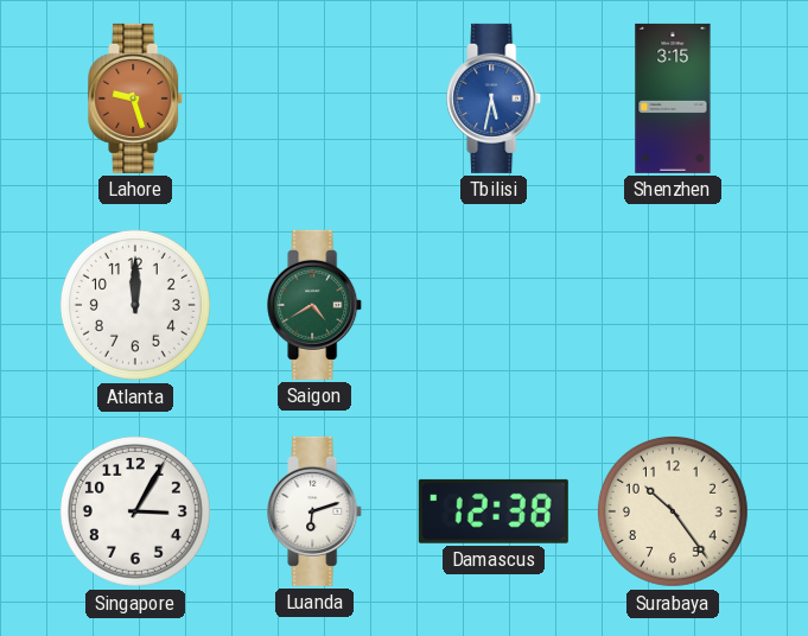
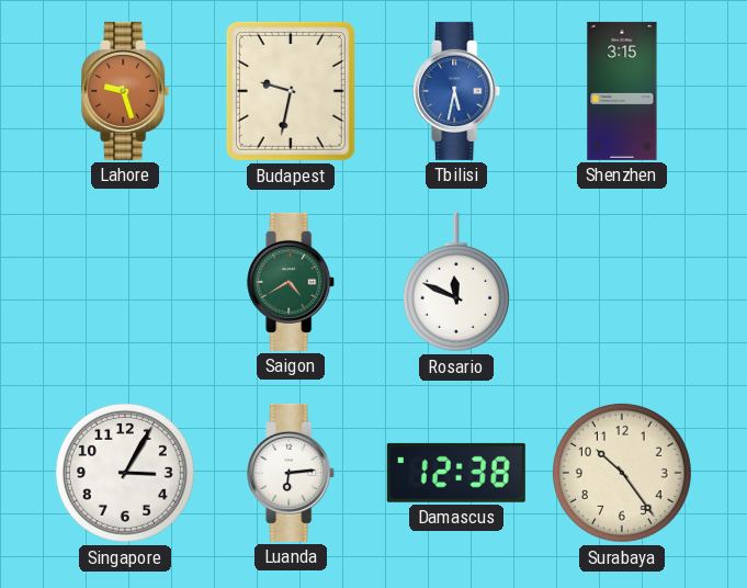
Budapest: none -> 9:32 (291, 91)
Atlanta: 12:00 -> none (135, 305)
Rosario: none -> 11:49 (456, 282)
Luanda: 6:12 -> 6:14 (292, 473)
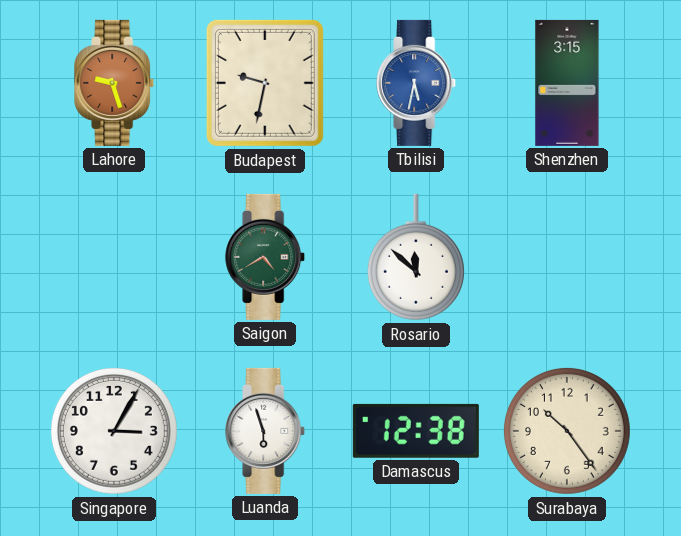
Rosario: 11:49 -> 11:52 (416, 257)
Luanda: 6:14 -> 5:57 (266, 431)
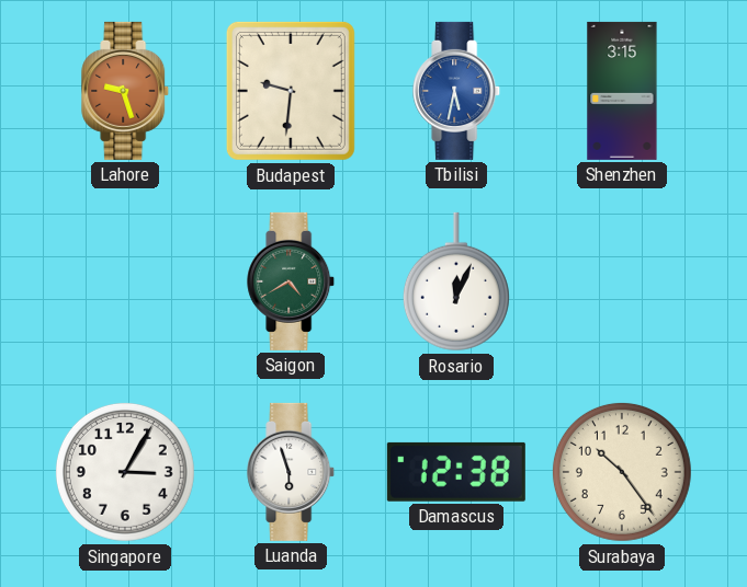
Budapest: 9:32 -> 9:31 (291, 91)
Rosario: 11:52 -> 12:04 (456, 281)
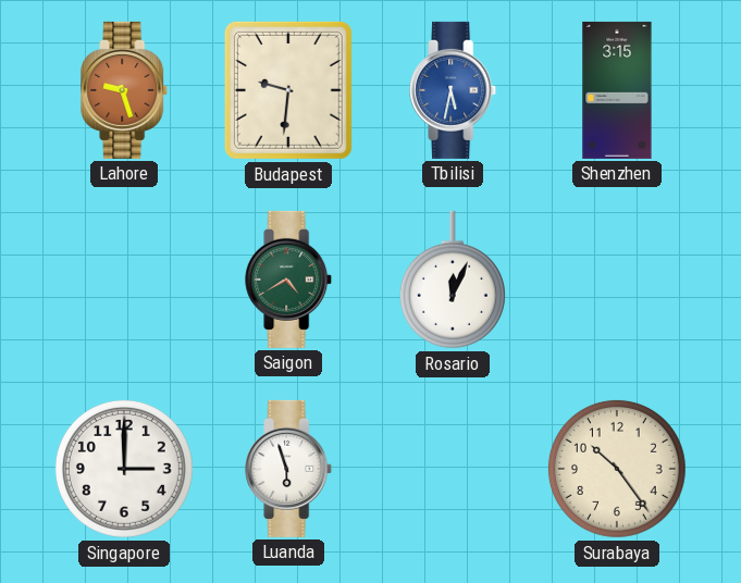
Singapore: 3:05 -> 3:00 (124, 469)
Damascus: 12:38 -> none (456, 472)
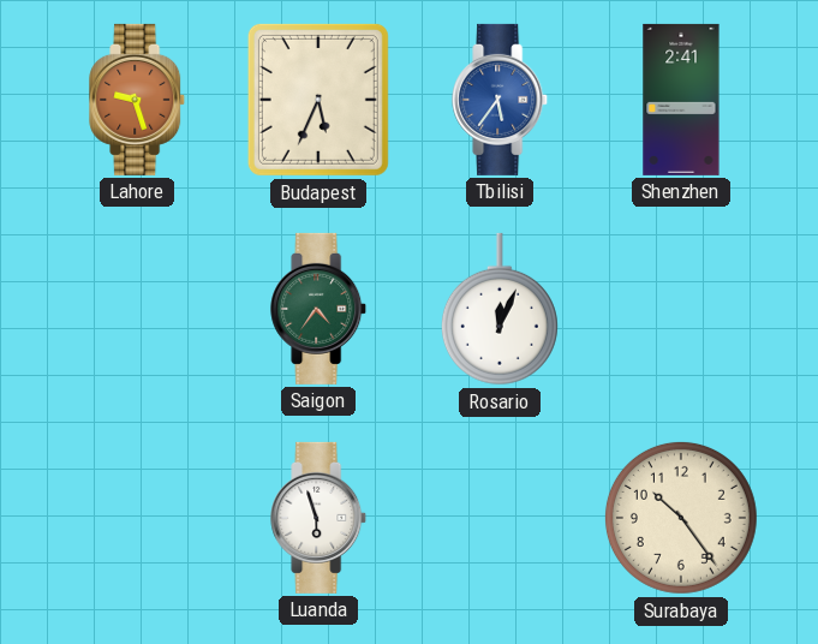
Budapest: 9:31 -> 5:34 (318, 100)
Tbilisi: 5:32 -> 5:36 (501, 100)
Shenzhen: 3:15 -> 2:41 (681, 100)
Saigon: 4:40 -> 4:36 (320, 309)
Singapore: 3:00 -> none (124, 469)
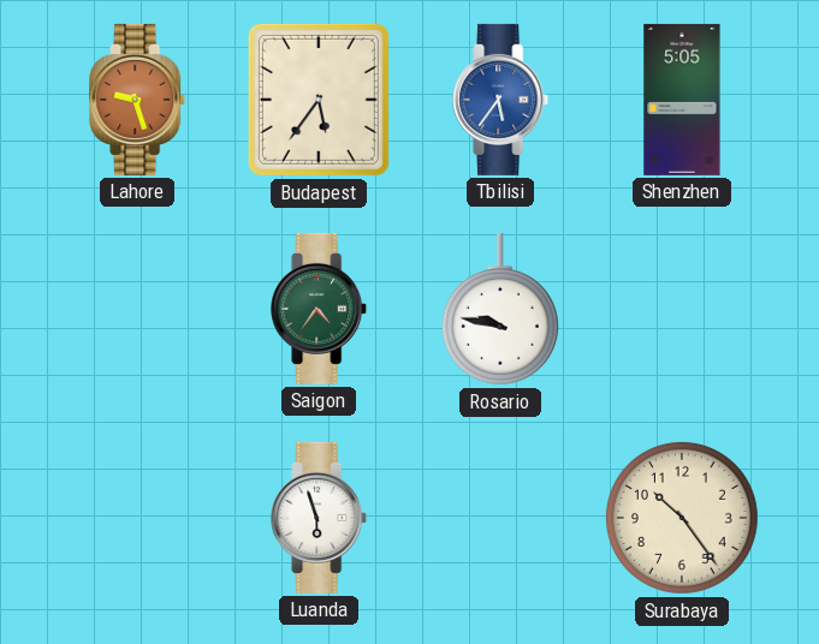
Budapest: 5:34 -> 5:36 (319, 100)
Shenzhen: 2:41 -> 5:05 (682, 100)
Rosario: 12:04 -> 9:47 (500, 309)
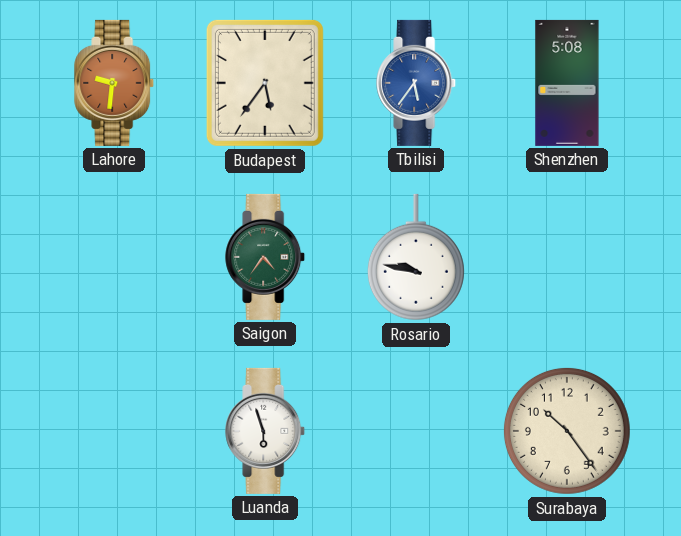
Lahore: 9:27 -> 9:31 (115, 83)
Shenzhen: 5:05 -> 5:08 (567, 83)
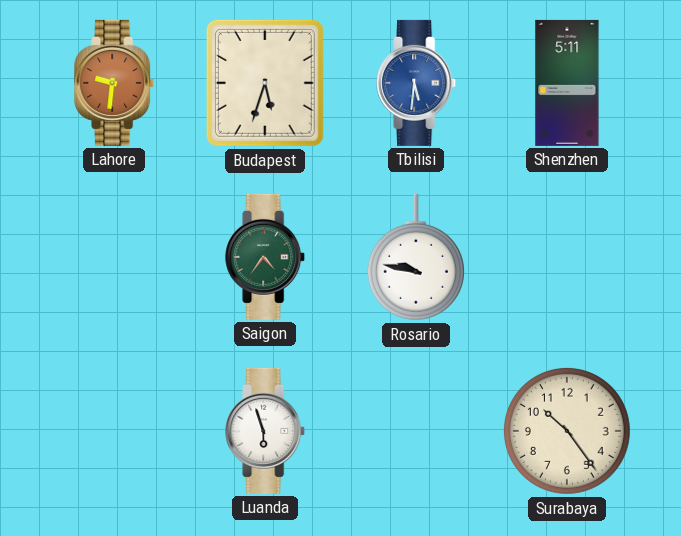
Budapest: 5:36 -> 5:33 (265, 83)
Tbilisi: 5:36 -> 5:31 (417, 83)
Shenzhen: 5:08 -> 5:11 (567, 83)
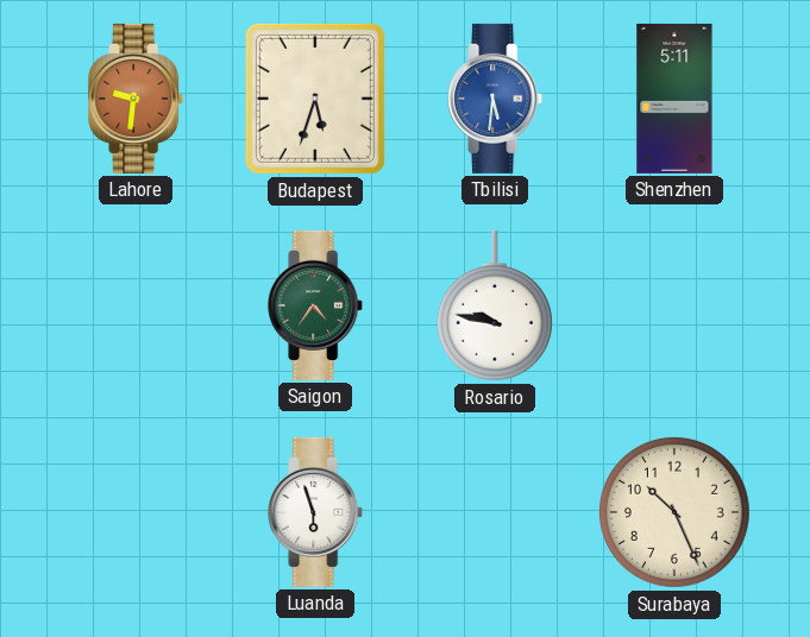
Surabaya: 10:24 -> 10:26 (674, 512)
